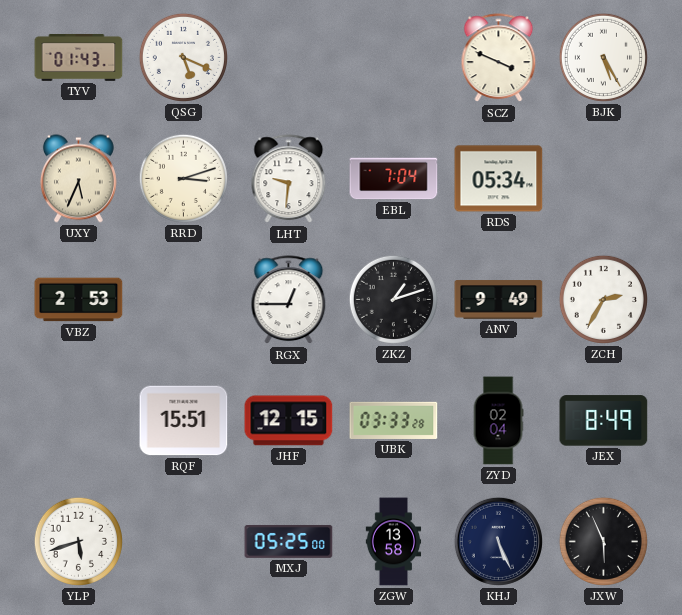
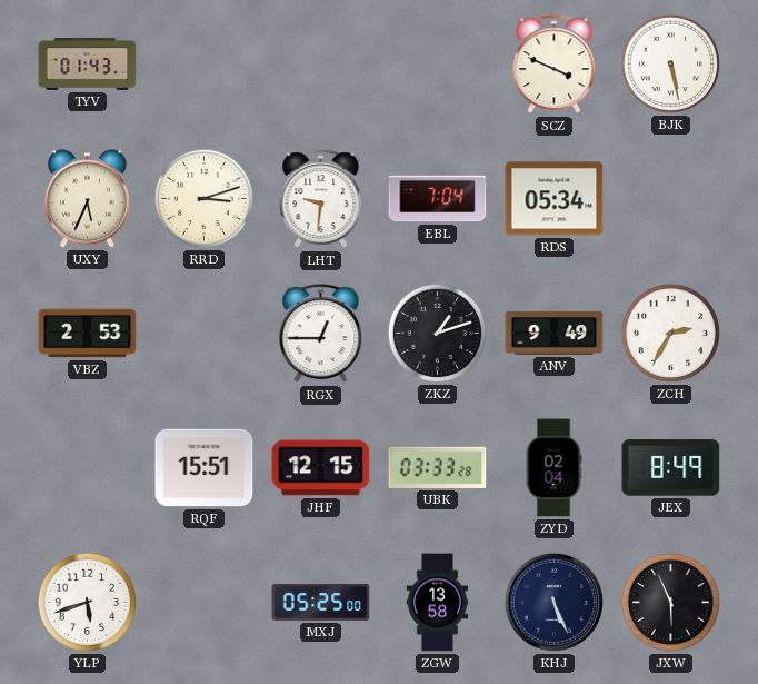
QSG: 5:19 -> none (183, 57)
BJK: 5:25 -> 5:28 (670, 63)
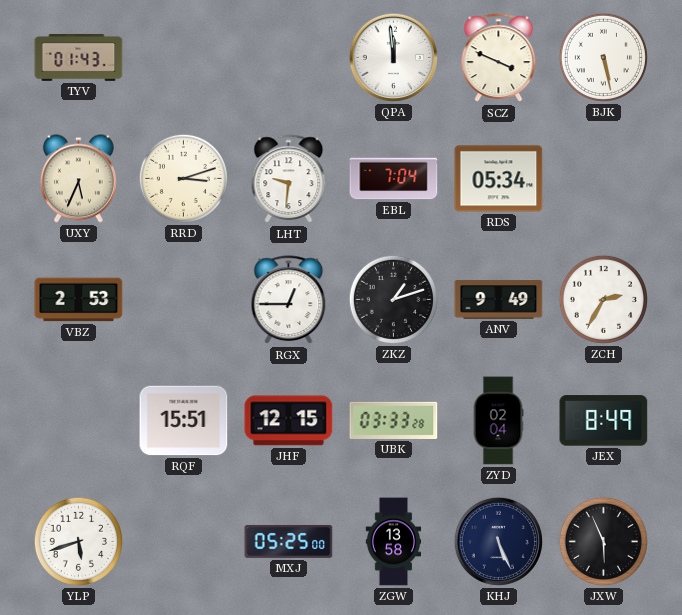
QPA: none -> 11:59 (393, 57)
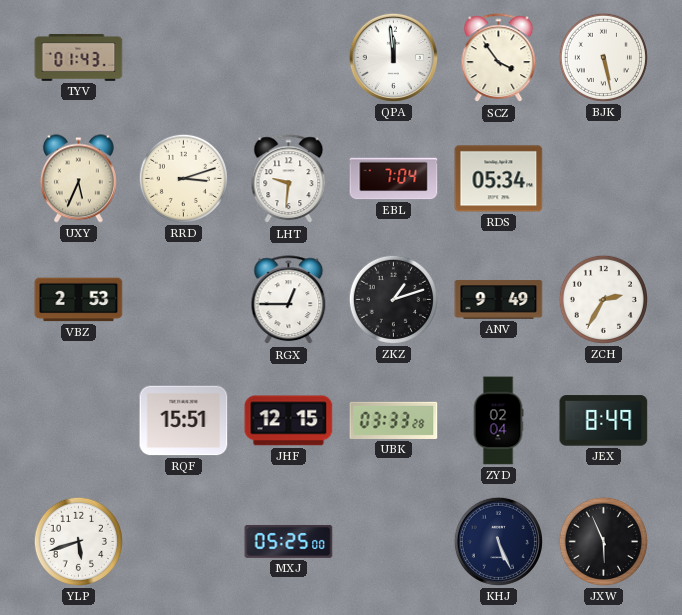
SCZ: 3:49 -> 3:54 (499, 58)
ZGW: 13:58 -> none (394, 542)
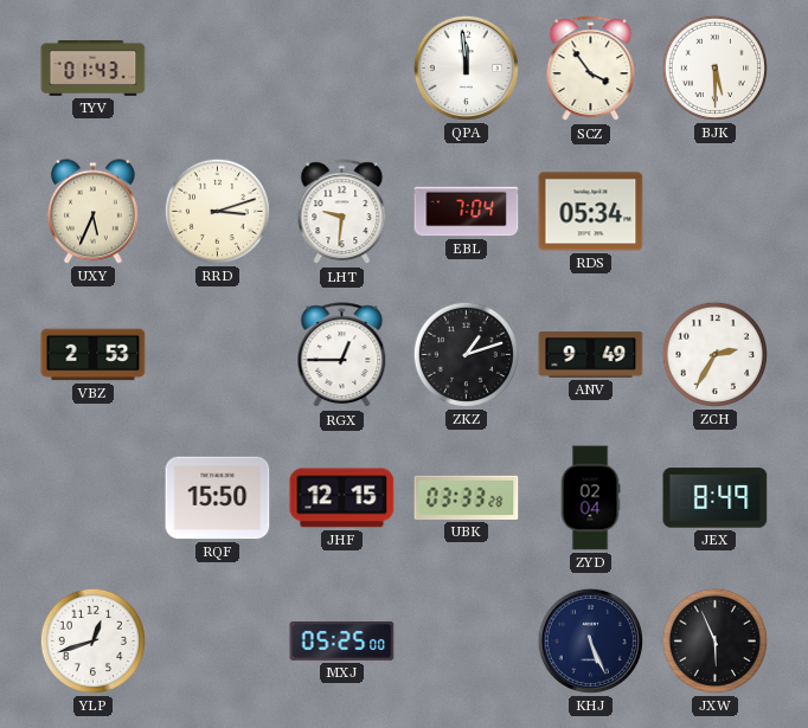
BJK: 5:28 -> 5:30 (714, 67)
RQF: 15:51 -> 15:50 (218, 498)
YLP: 5:42 -> 12:42 (92, 640)
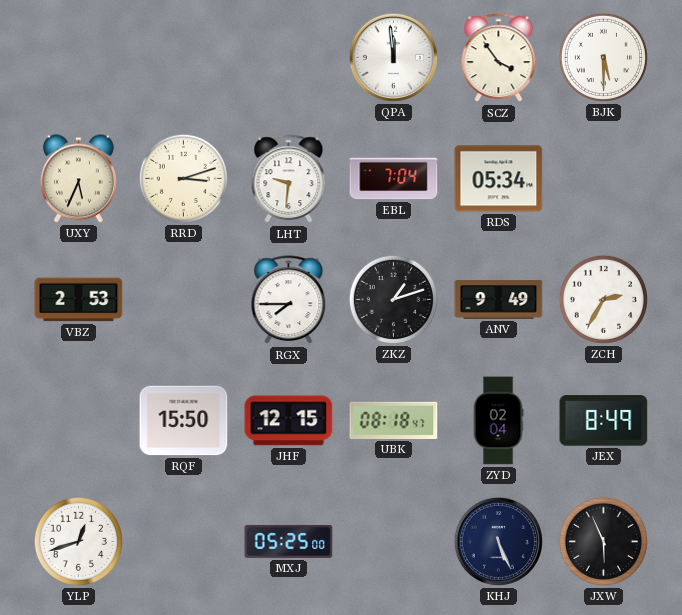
TYV: 01:43 -> none (94, 67)
RGX: 12:45 -> 7:45 (289, 300)
UBK: 03:33 -> 08:18 (394, 420)
